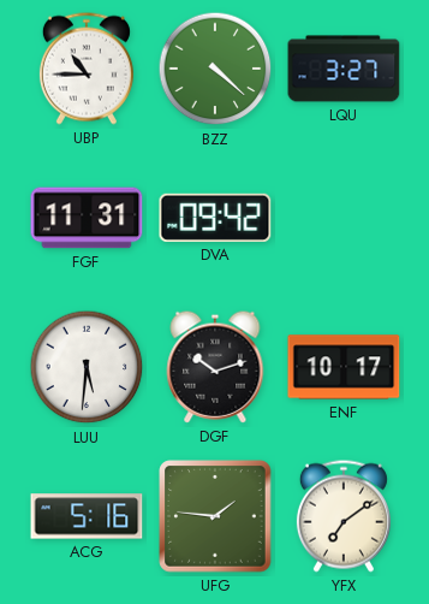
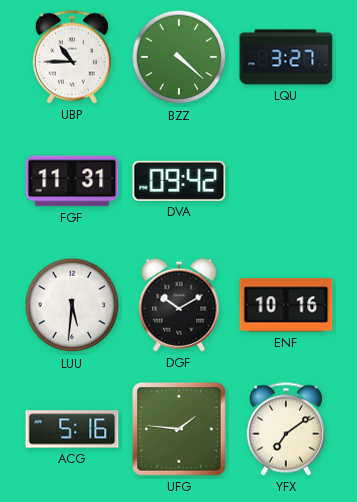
DGF: 10:12 -> 10:10 (179, 305)
ENF: 10:17 -> 10:16 (286, 305)
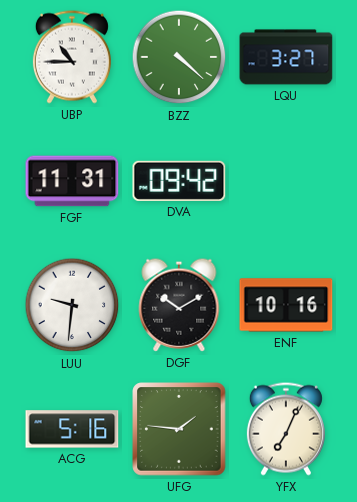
LUU: 5:31 -> 9:31 (72, 305)
YFX: 7:09 -> 7:04 (286, 429)
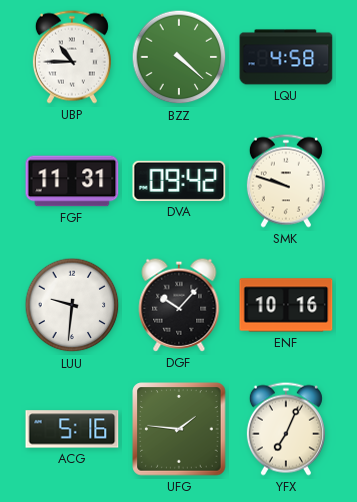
LQU: 3:27 -> 4:58 (286, 57)
SMK: none -> 9:48 (286, 181)
DGF: 10:10 -> 10:07 (179, 305)
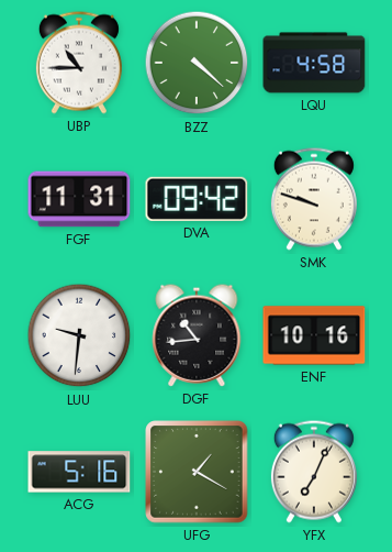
DGF: 10:07 -> 10:44 (197, 335)
UFG: 1:46 -> 1:20 (197, 472)
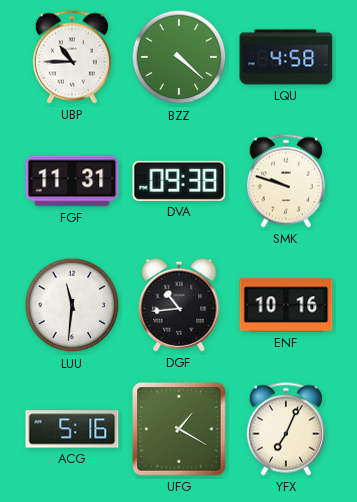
DVA: 09:42 -> 09:38 (179, 181)
LUU: 9:31 -> 11:31 (72, 305)
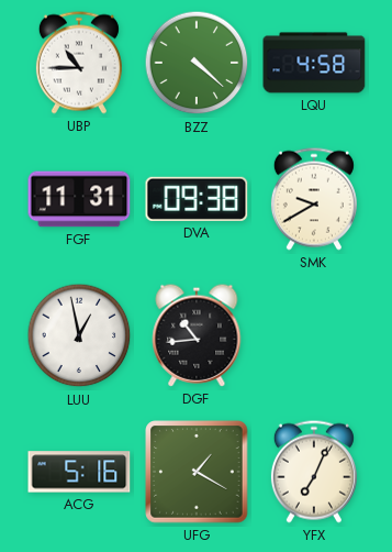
SMK: 9:48 -> 9:40 (314, 199)
LUU: 11:31 -> 12:58 (79, 335)
ENF: 10:16 -> none (286, 305)
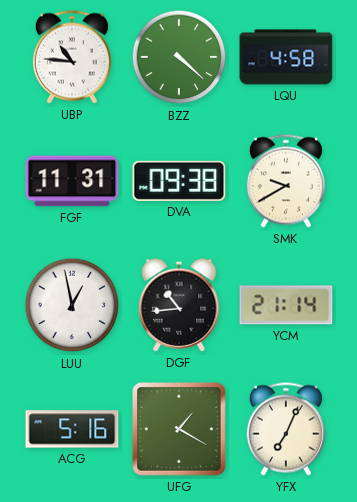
UBP: 10:45 -> 10:46 (72, 57)
YCM: none -> 21:14 (286, 305)
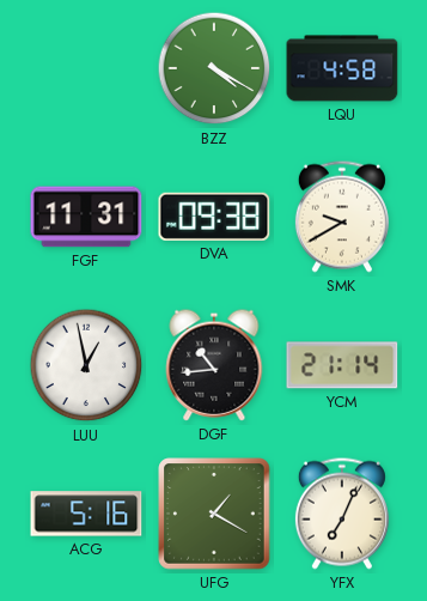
UBP: 10:46 -> none (72, 57)
BZZ: 4:22 -> 4:20 (214, 68)
